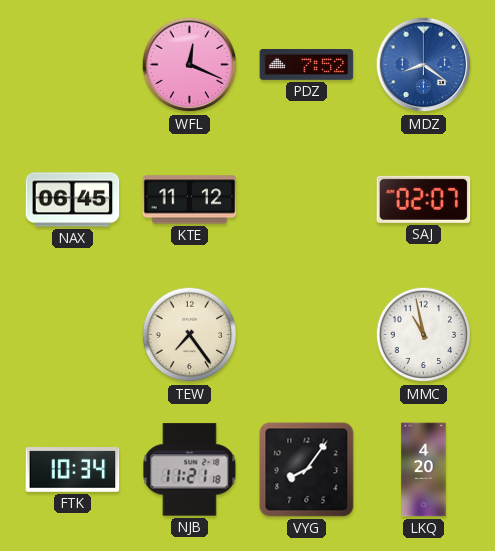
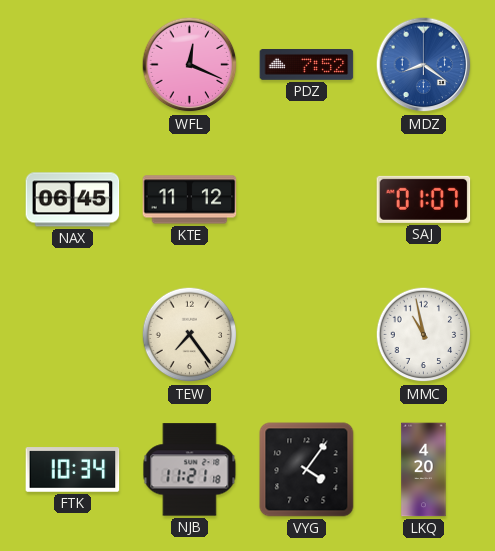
SAJ: 02:07 -> 01:07 (424, 199)
VYG: 8:06 -> 4:06 (307, 470)
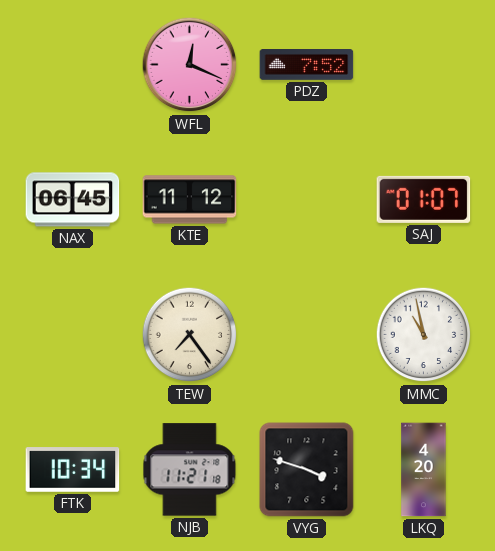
MDZ: 8:21 -> none (424, 65)
VYG: 4:06 -> 3:48 (307, 470)
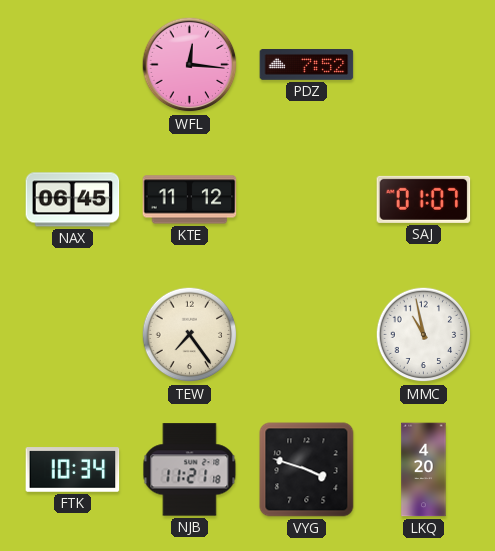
WFL: 12:19 -> 12:16 (190, 65)
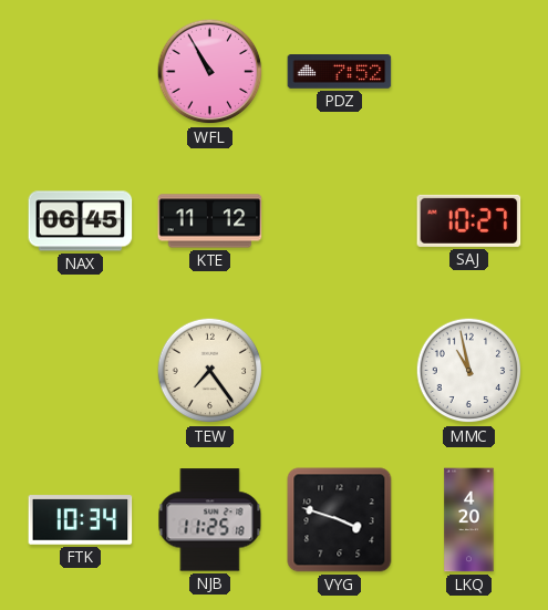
WFL: 12:16 -> 10:55 (210, 72)
SAJ: 01:07 -> 10:27 (469, 220)
NJB: 11:21 -> 11:25 (210, 520)
